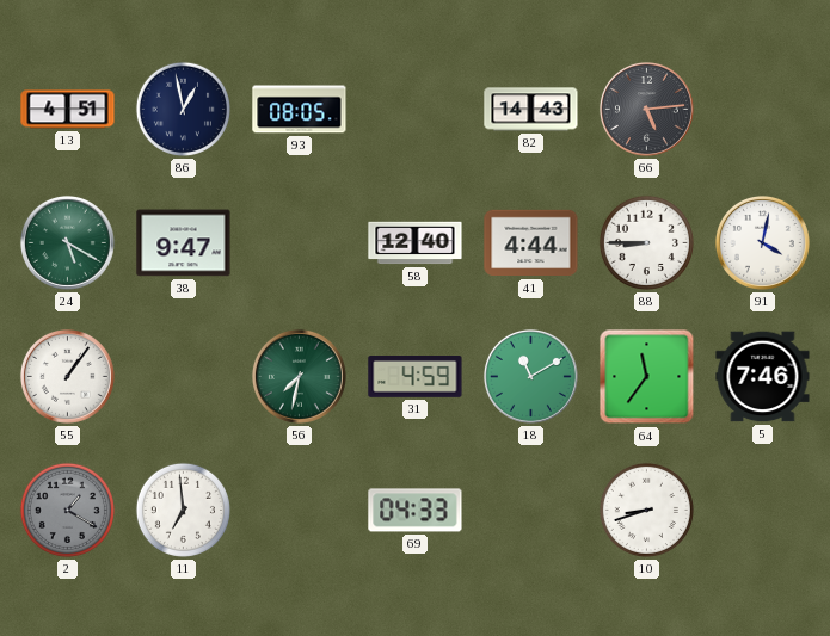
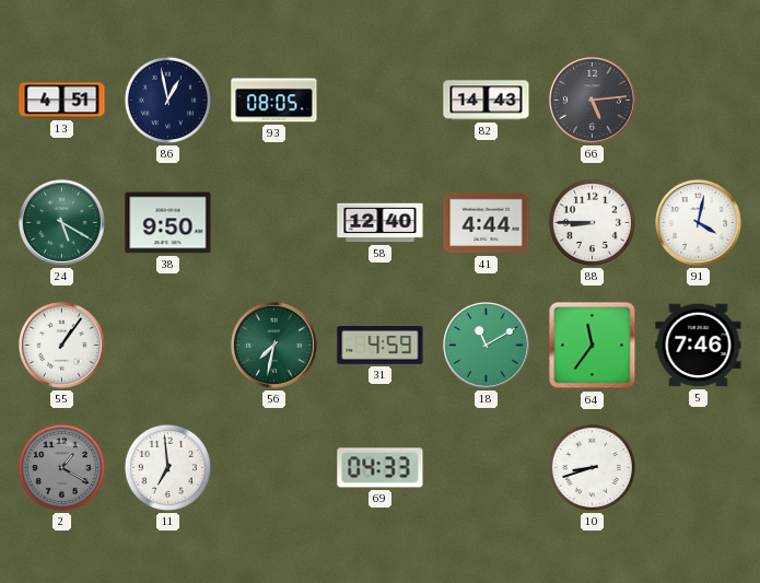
38: 9:47 -> 9:50 (168, 223)
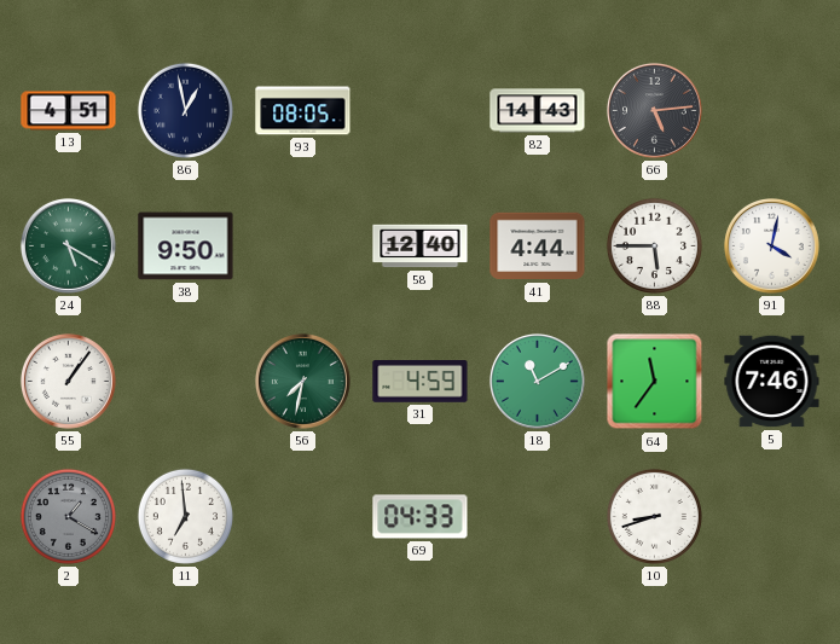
88: 8:45 -> 5:45 (654, 245)
